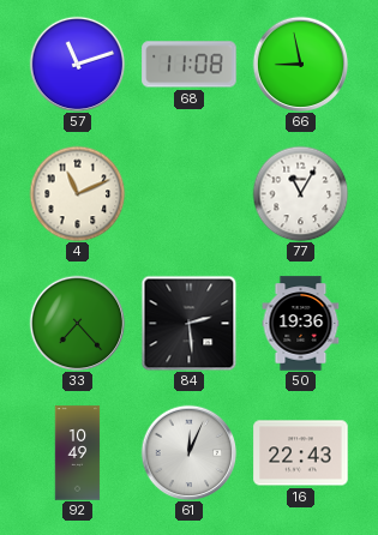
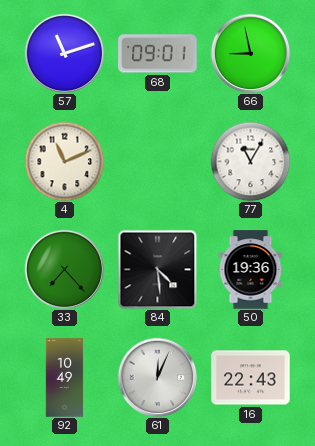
68: 11:08 -> 09:01 (158, 54)
84: 2:29 -> 4:29 (157, 269)
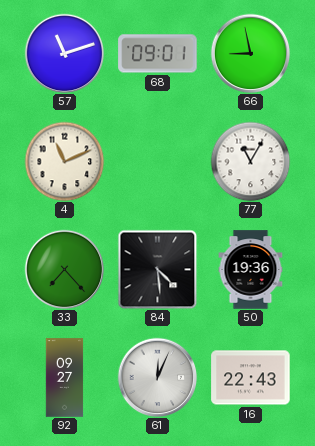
92: 10:49 -> 09:27 (65, 378)
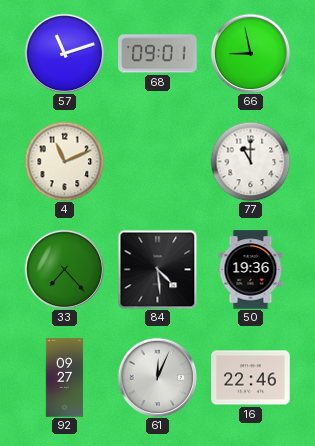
77: 11:05 -> 11:00 (250, 161)
16: 22:43 -> 22:46 (251, 378)
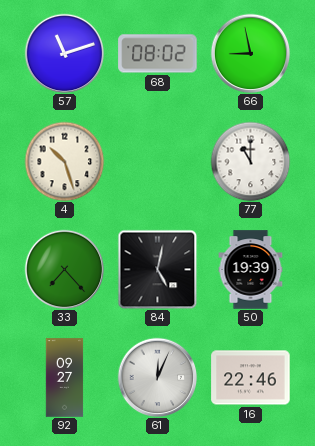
68: 09:01 -> 08:02 (158, 54)
4: 11:11 -> 10:27 (64, 161)
84: 4:29 -> 5:02 (157, 269)
50: 19:36 -> 19:39 (251, 270)
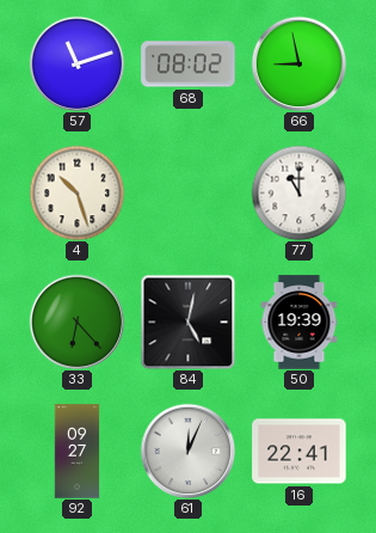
33: 7:23 -> 6:23 (76, 321)
16: 22:46 -> 22:41 (300, 452)
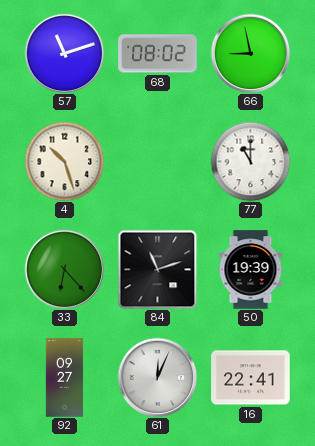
84: 5:02 -> 11:12 (157, 269)
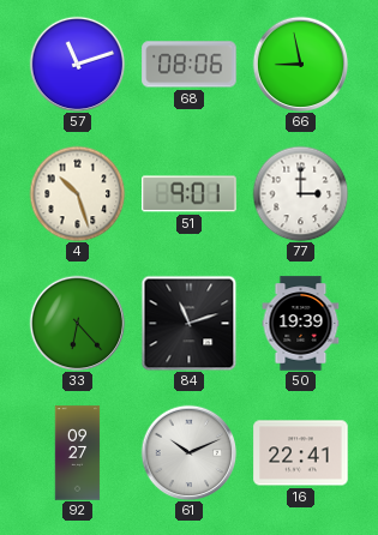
68: 08:02 -> 08:06 (190, 65)
51: none -> 9:01 (190, 194)
77: 11:00 -> 3:00 (300, 193)
61: 12:04 -> 10:11 (188, 452)
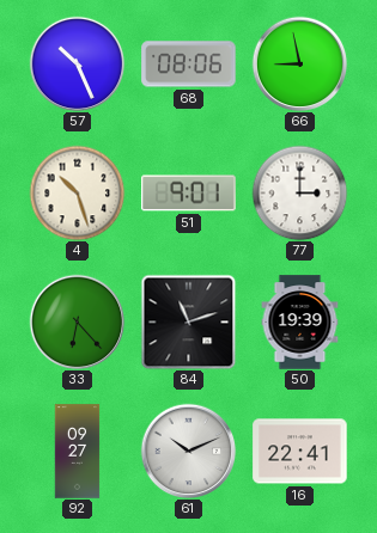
57: 11:12 -> 10:26 (77, 63)
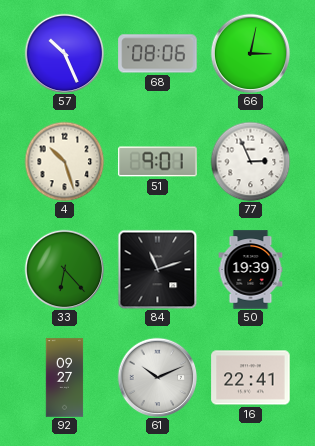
66: 8:58 -> 3:02 (250, 53)
77: 3:00 -> 2:56 (250, 161)
